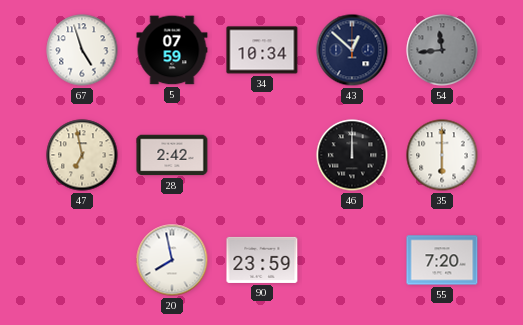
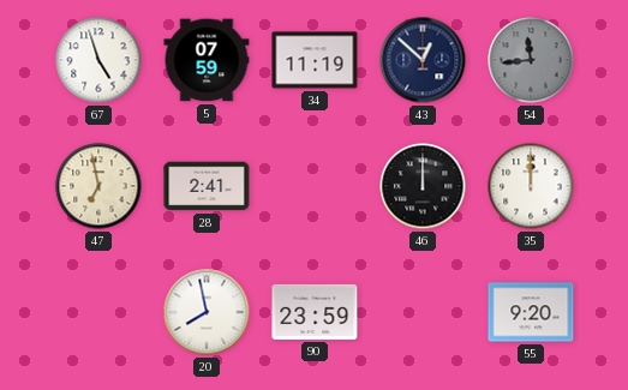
34: 10:34 -> 11:19 (315, 60)
28: 2:42 -> 2:41 (207, 186)
35: 6:00 -> 12:00 (531, 186)
55: 7:20 -> 9:20 (531, 312)
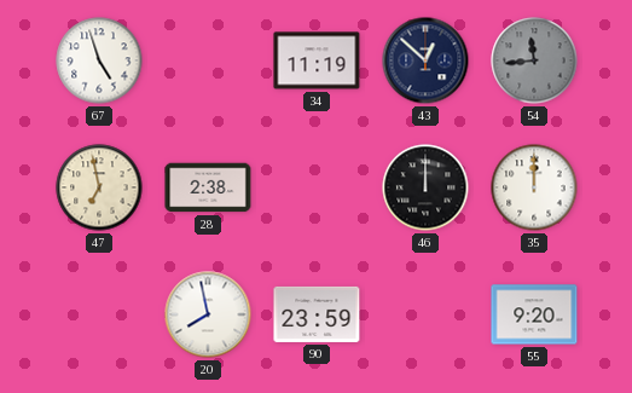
5: 07:59 -> none (207, 60)
28: 2:41 -> 2:38 (208, 187)
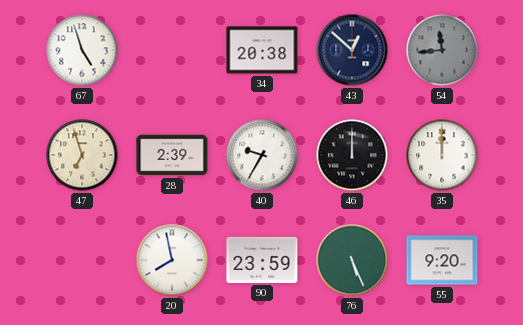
34: 11:19 -> 20:38 (262, 50)
47: 6:58 -> 6:57 (82, 155)
28: 2:38 -> 2:39 (172, 155)
40: none -> 9:35 (262, 155)
76: none -> 5:26 (352, 260)
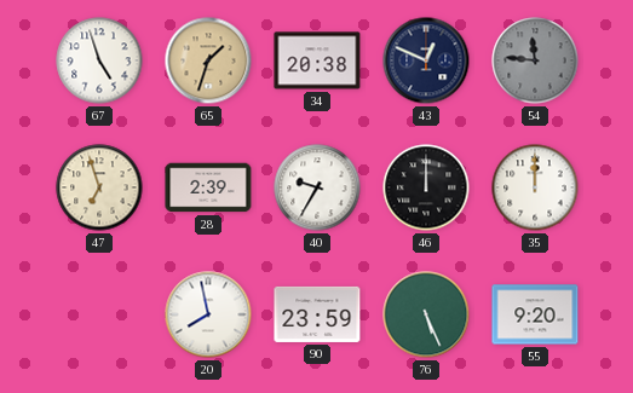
65: none -> 1:33 (208, 60)
43: 12:52 -> 12:49 (426, 60)
54: 11:44 -> 11:46 (535, 60)
